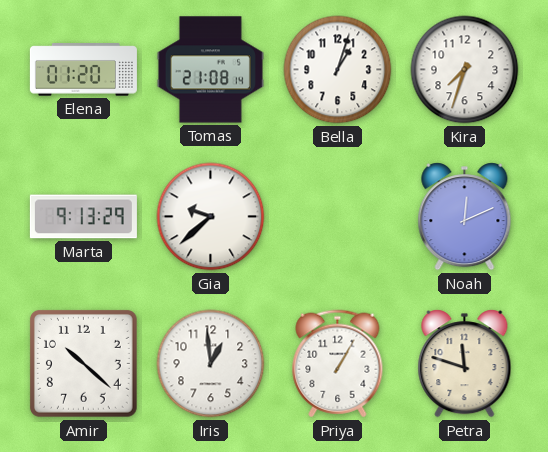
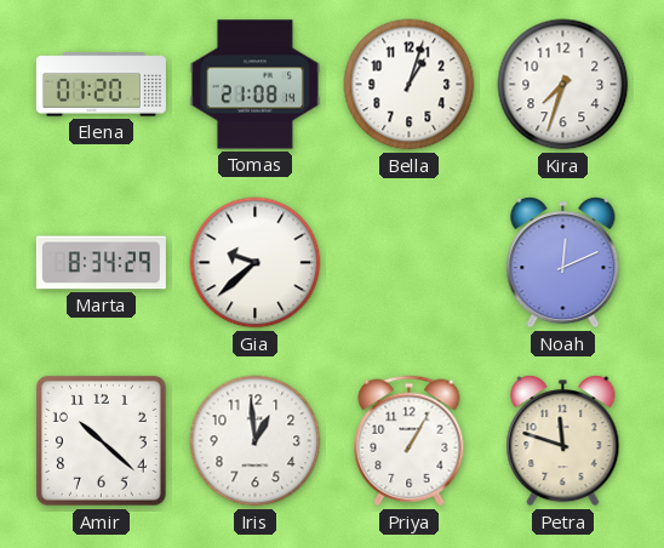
Marta: 9:13 -> 8:34 (101, 263)
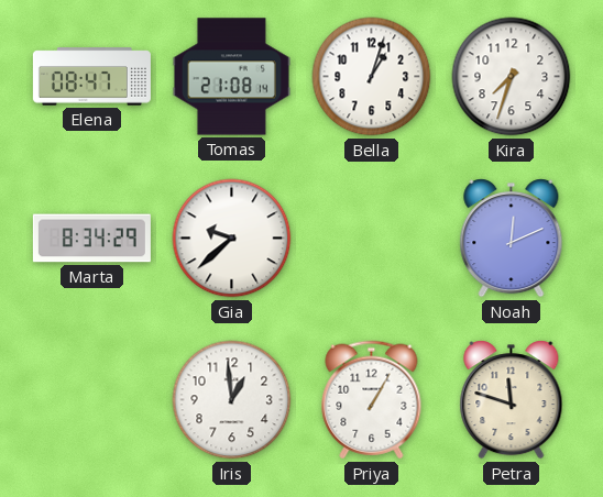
Elena: 01:20 -> 08:47 (91, 77)
Amir: 10:22 -> none (101, 440)
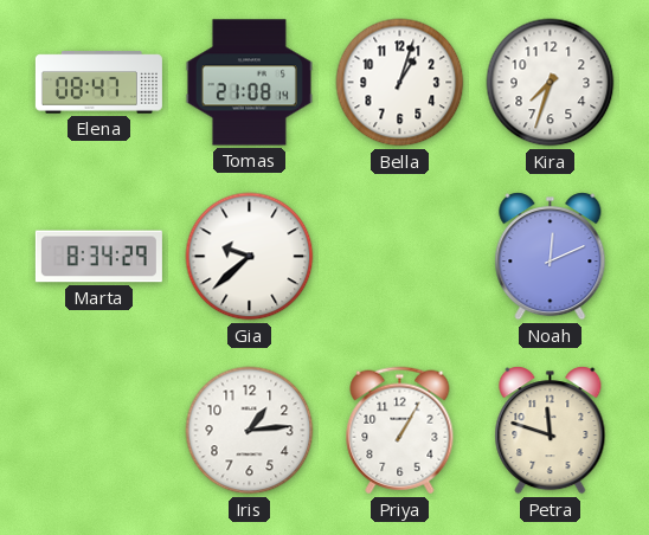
Iris: 12:59 -> 1:14 (250, 431)
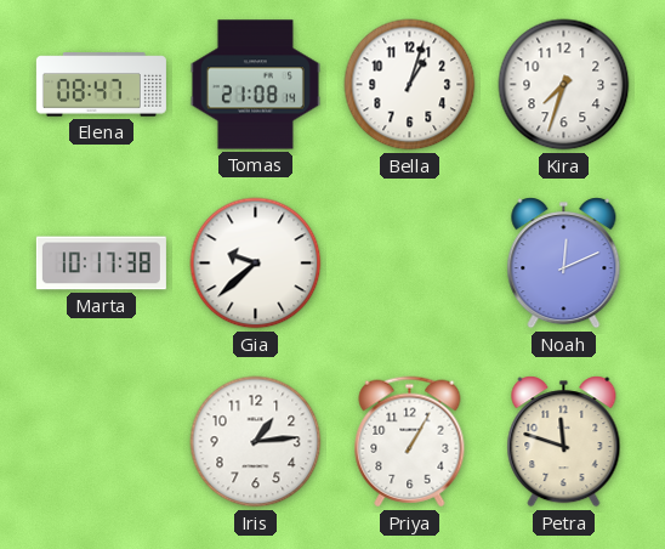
Marta: 8:34 -> 10:17 (101, 264)
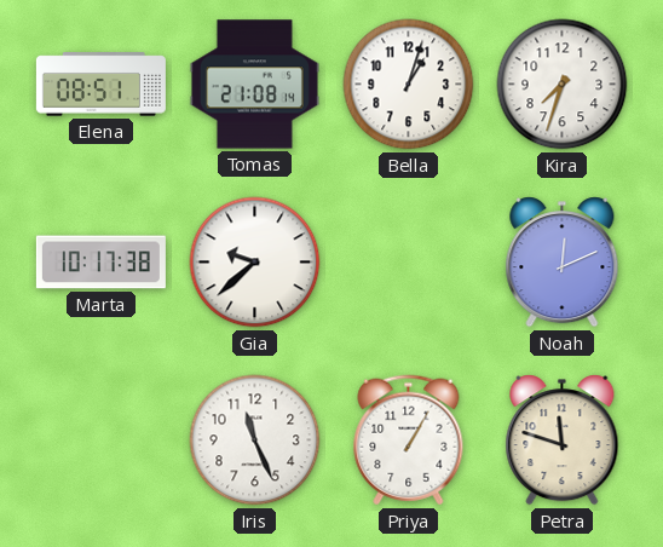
Elena: 08:47 -> 08:51 (100, 85)
Iris: 1:14 -> 11:26 (255, 441)
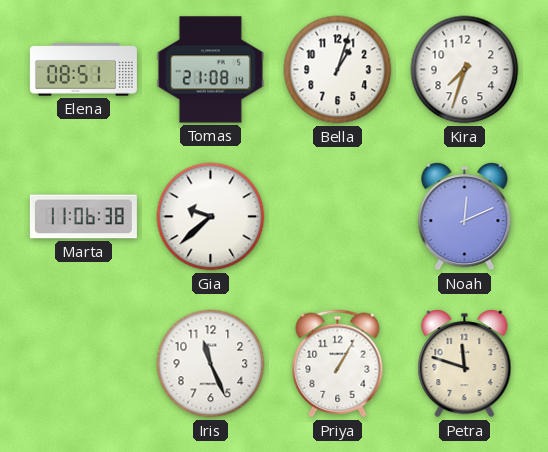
Marta: 10:17 -> 11:06 (83, 217)
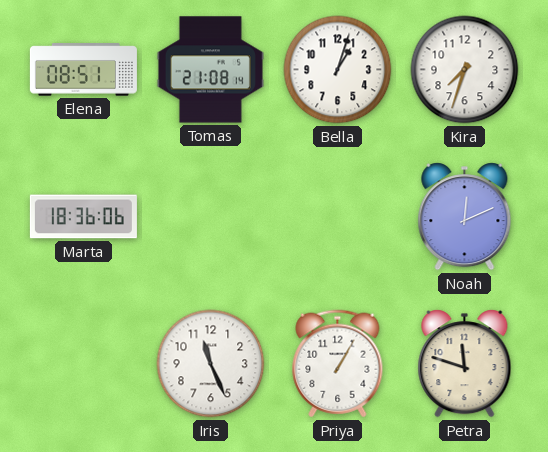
Marta: 11:06 -> 18:36 (83, 217)
Gia: 9:38 -> none (211, 217)
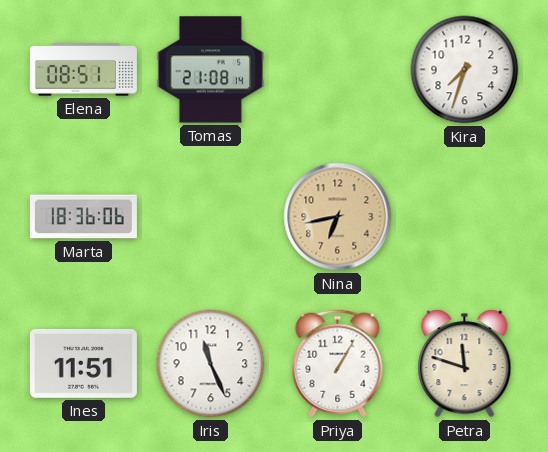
Bella: 1:03 -> none (338, 70)
Nina: none -> 6:43 (338, 217)
Noah: 12:11 -> none (465, 217)
Ines: none -> 11:51 (83, 363)
